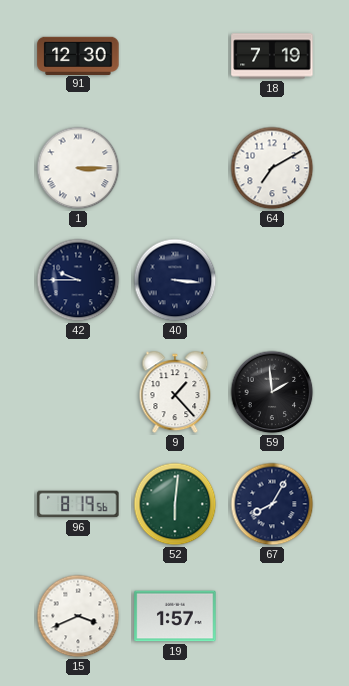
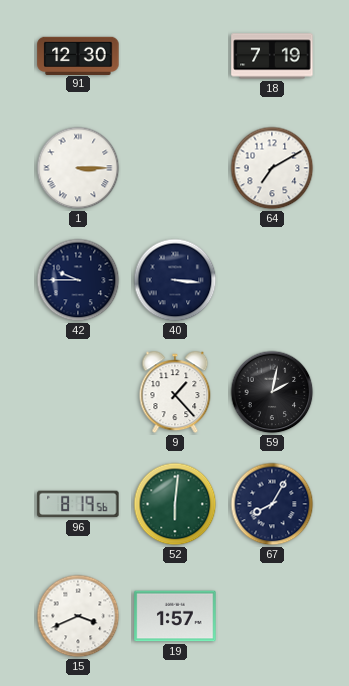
59: 1:59 -> 2:02 (272, 392)
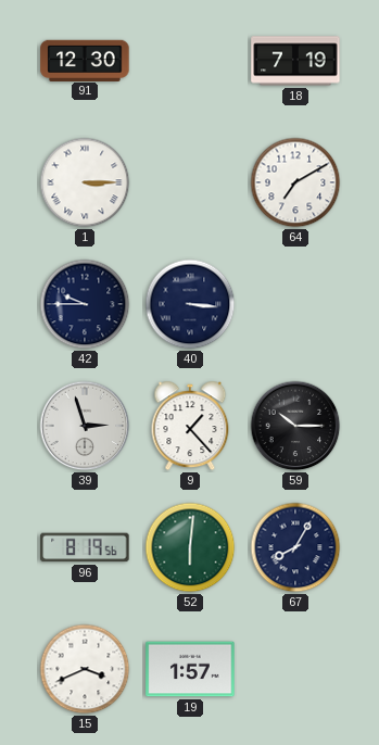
39: none -> 2:57 (85, 426)
59: 2:02 -> 10:15 (295, 426)
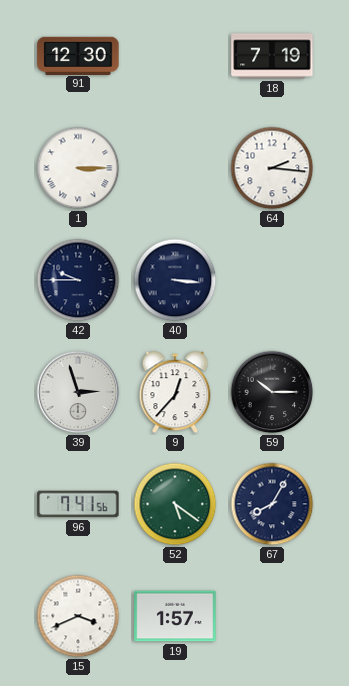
64: 7:10 -> 2:16 (272, 168)
9: 1:23 -> 12:37 (175, 392)
96: 8:19 -> 7:41 (78, 504)
52: 6:01 -> 5:21 (175, 504)
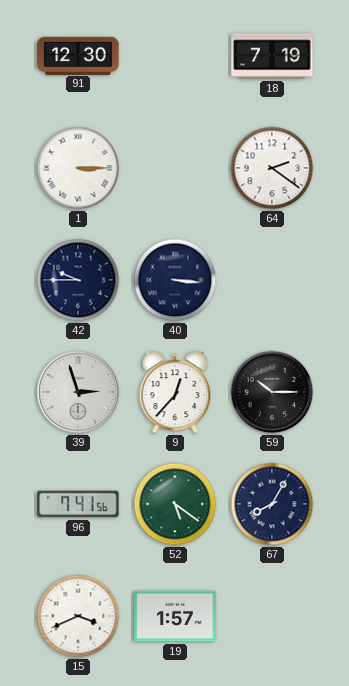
64: 2:16 -> 2:21 (272, 168)
